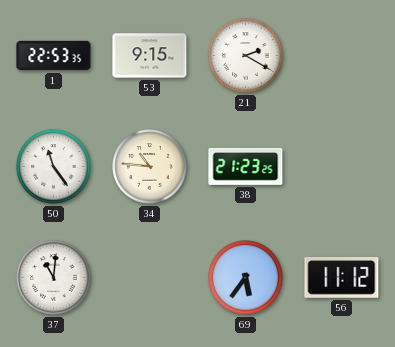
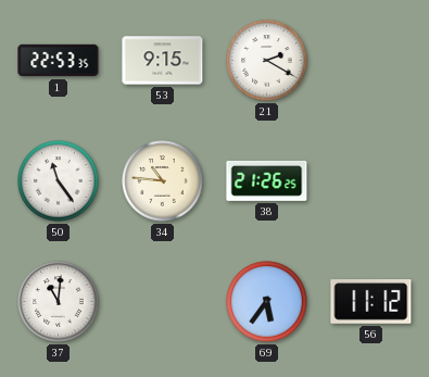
38: 21:23 -> 21:26 (267, 180)
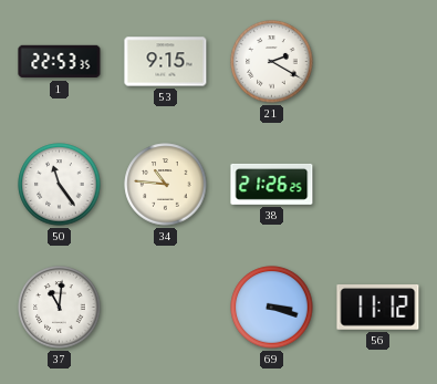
69: 5:36 -> 3:18 (272, 308)
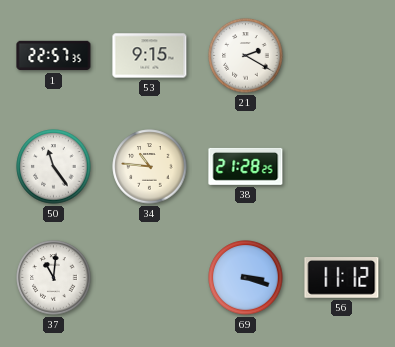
1: 22:53 -> 22:57 (54, 56)
38: 21:26 -> 21:28 (246, 166)
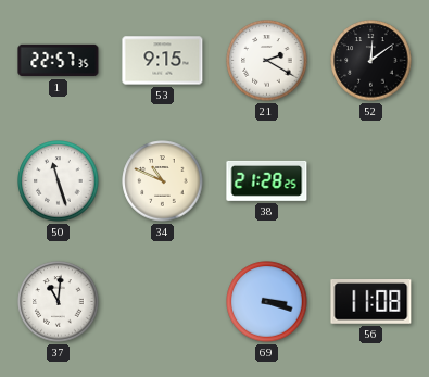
52: none -> 12:09 (371, 61)
50: 11:24 -> 11:27 (59, 181)
34: 10:46 -> 10:49 (163, 181)
56: 11:12 -> 11:08 (371, 302)
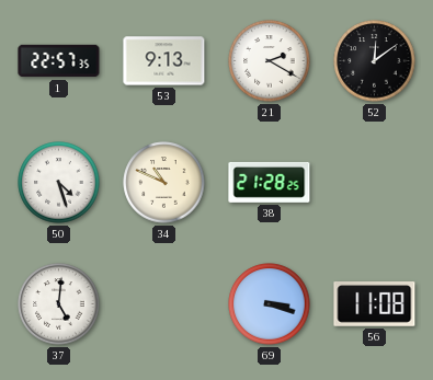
53: 9:15 -> 9:13 (164, 61)
50: 11:27 -> 4:27 (59, 183)
37: 11:01 -> 5:01 (59, 304)
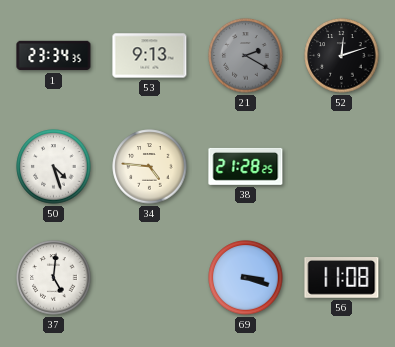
1: 22:57 -> 23:34 (54, 56)
21 dial: white -> grey (246, 56)
52: 12:09 -> 12:12 (342, 56)
34: 10:49 -> 4:46 (150, 167)
